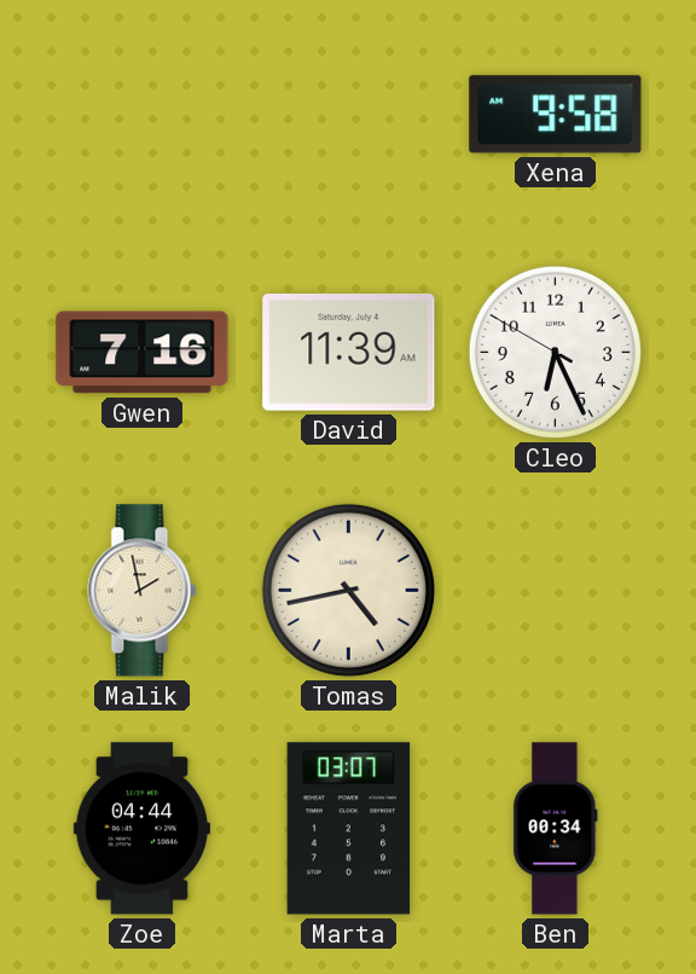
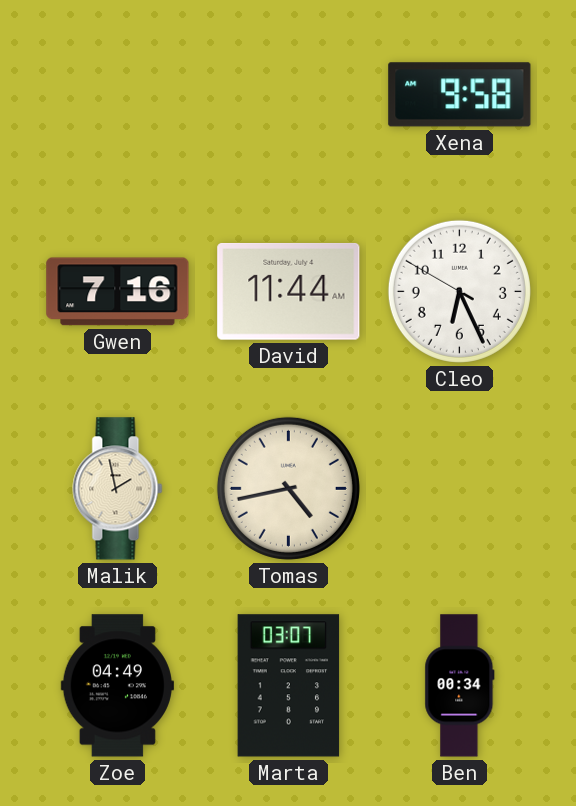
David: 11:39 -> 11:44 (289, 291)
Zoe: 04:44 -> 04:49 (117, 686)
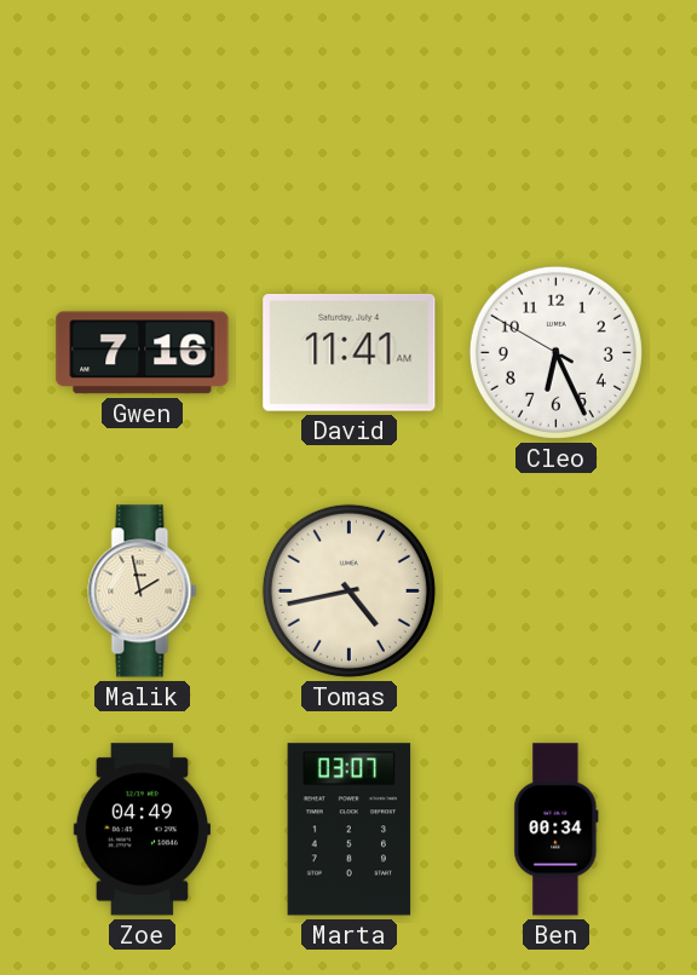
Xena: 9:58 -> none (460, 95)
David: 11:44 -> 11:41 (350, 352)
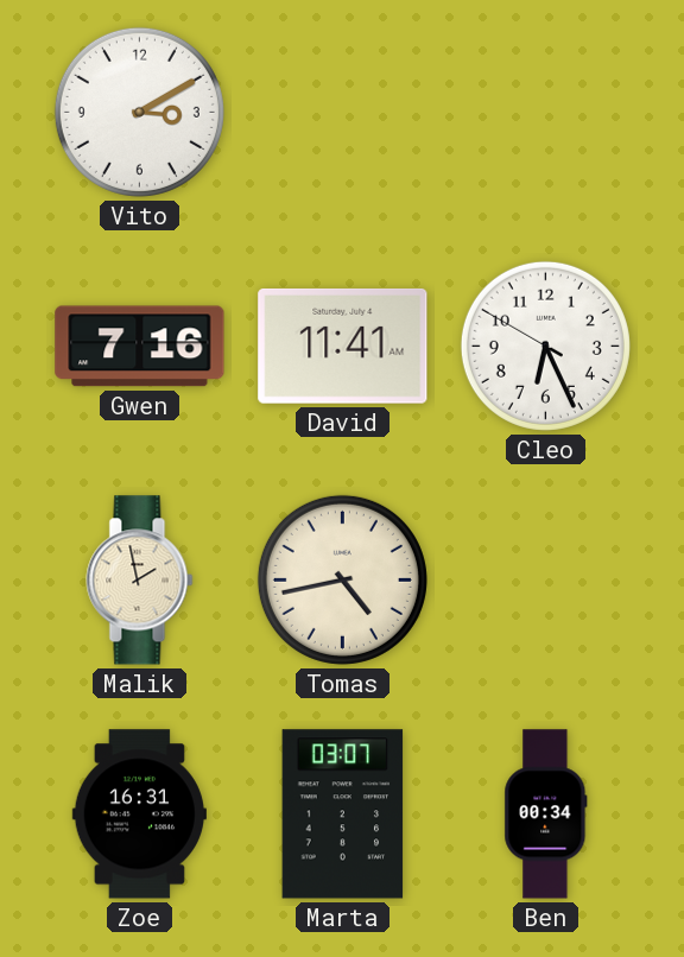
Vito: none -> 3:10 (139, 112)
Zoe: 04:49 -> 16:31 (139, 815)
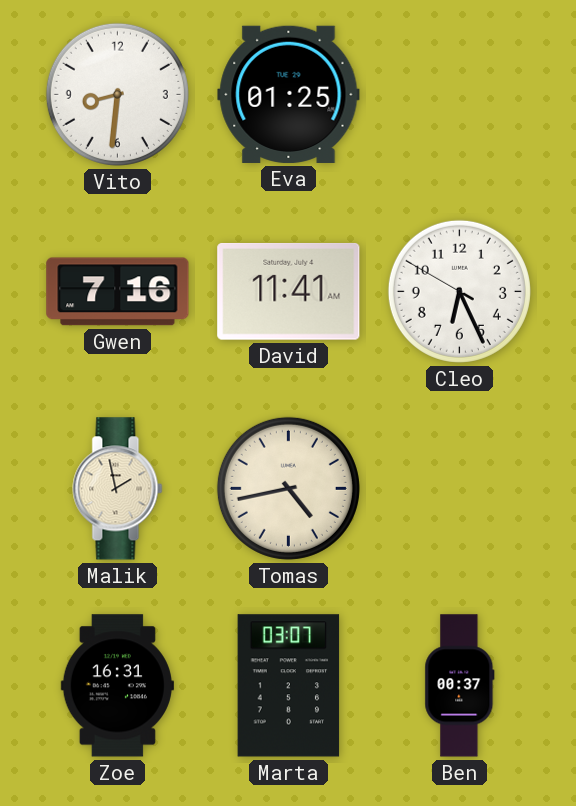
Vito: 3:10 -> 8:31 (117, 94)
Eva: none -> 01:25 (289, 94)
Ben: 00:34 -> 00:37 (460, 686)
